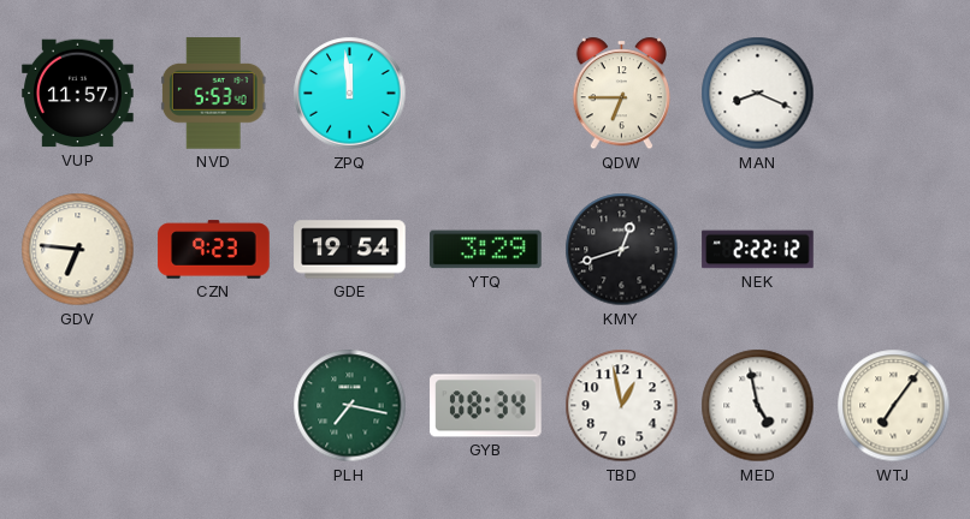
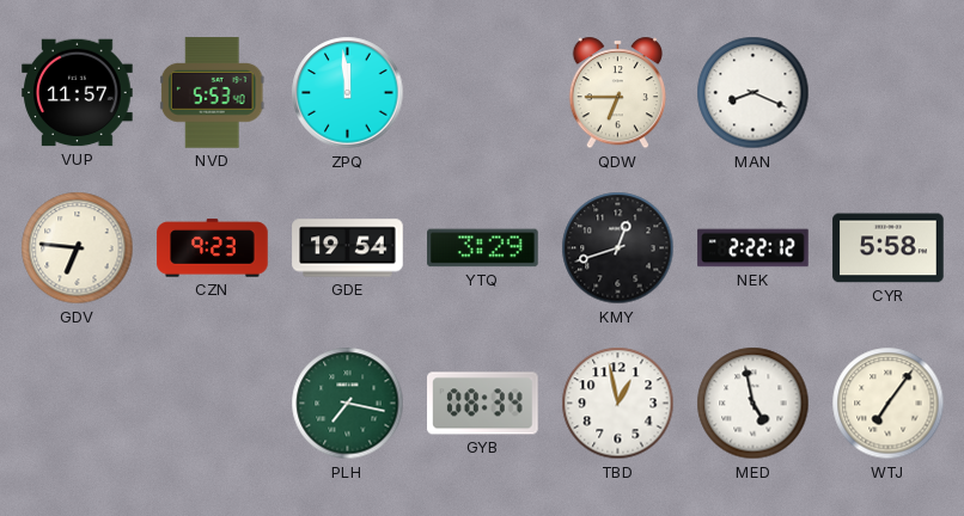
CYR: none -> 5:58 (889, 248)
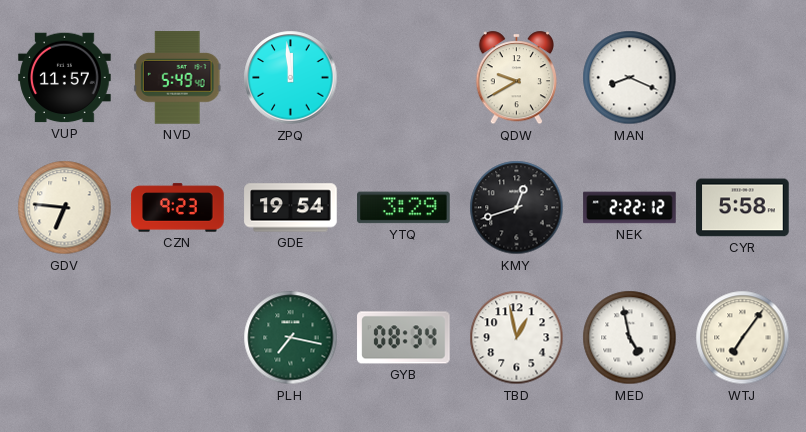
NVD: 5:53 -> 5:49 (177, 78)
QDW: 6:45 -> 9:40 (516, 78)
